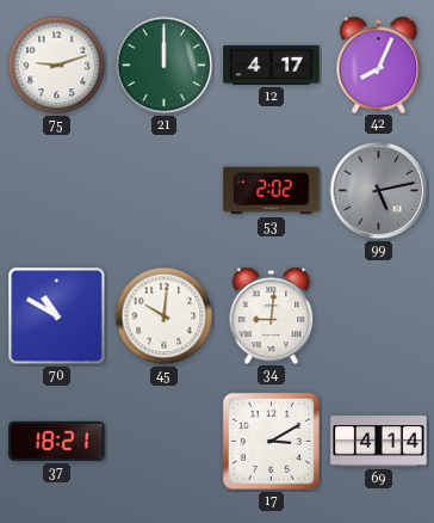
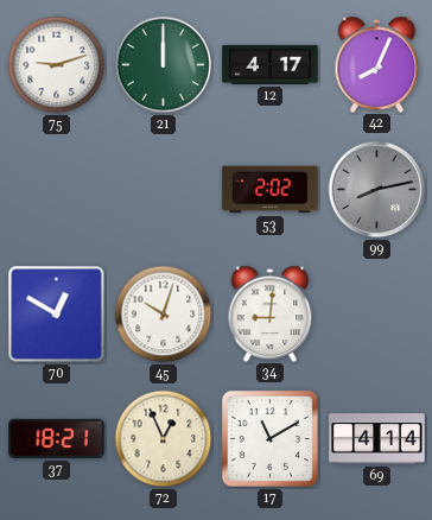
99: 5:13 -> 8:13 (377, 190)
70: 10:50 -> 12:50 (57, 315)
45: 10:01 -> 10:03 (164, 315)
72: none -> 12:56 (164, 439)
17: 3:10 -> 11:10 (269, 438)
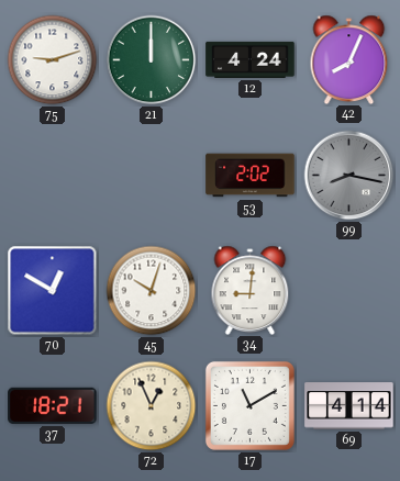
12: 4:17 -> 4:24 (251, 59)
99: 8:13 -> 8:17 (349, 176)
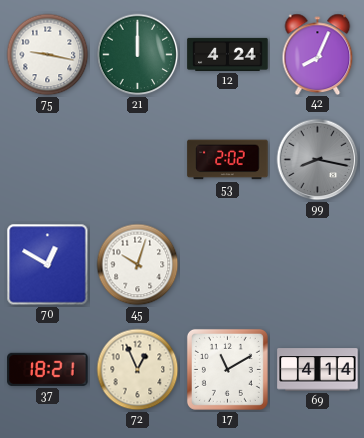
75: 9:12 -> 9:17 (48, 55)
34: 9:01 -> none (251, 290)
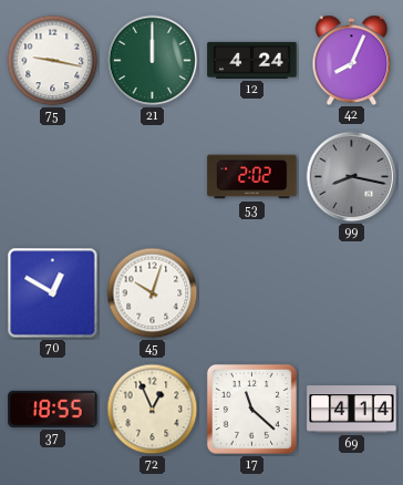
37: 18:21 -> 18:55 (53, 409)
17: 11:10 -> 11:22 (251, 409)
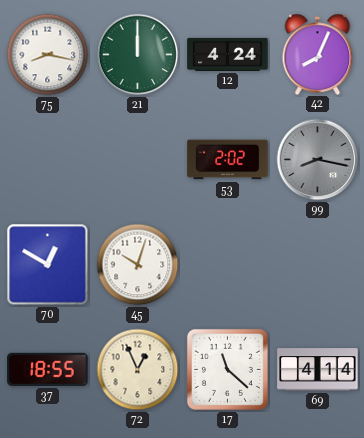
75: 9:17 -> 8:17 (48, 55)
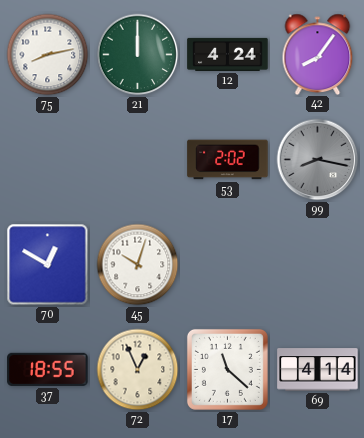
75: 8:17 -> 8:13 (48, 55)
42: 8:04 -> 8:06 (318, 54)
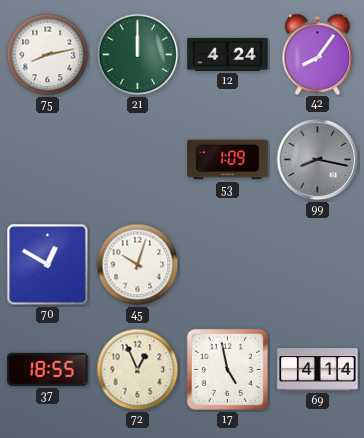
53: 2:02 -> 1:09 (228, 160)
17: 11:22 -> 4:58 (227, 369)
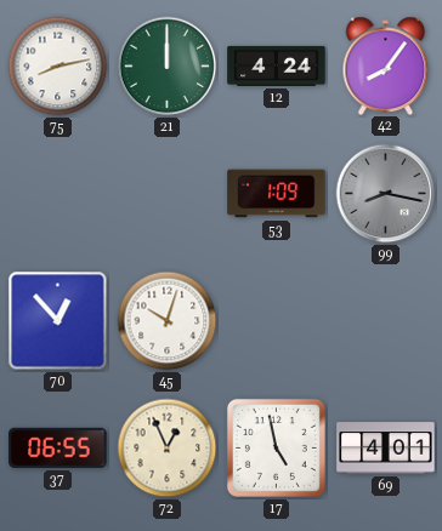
70: 12:50 -> 12:53 (58, 321)
37: 18:55 -> 06:55 (58, 447)
69: 4:14 -> 4:01 (386, 449)
